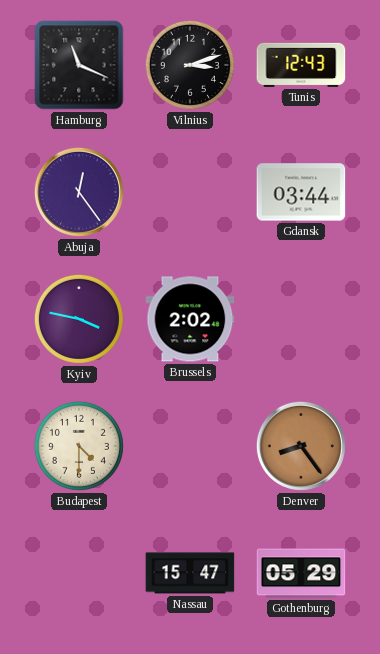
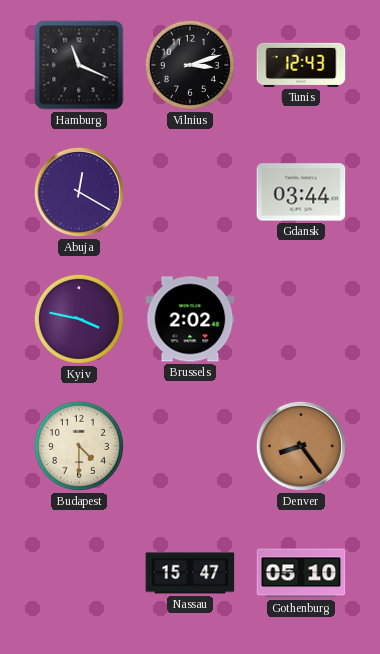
Abuja: 12:24 -> 12:20 (79, 192)
Gothenburg: 05:29 -> 05:10 (301, 573)
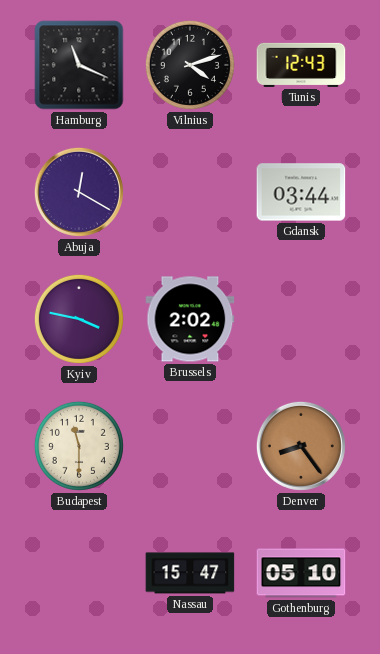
Vilnius: 3:12 -> 4:12 (190, 65)
Budapest: 4:30 -> 11:30 (79, 446)
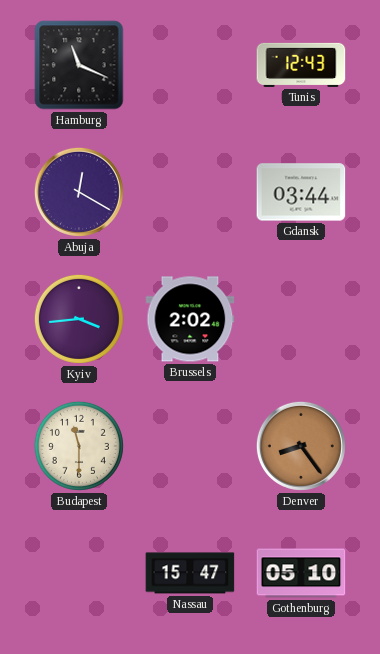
Vilnius: 4:12 -> none (190, 65)
Kyiv: 3:47 -> 3:44 (79, 319)
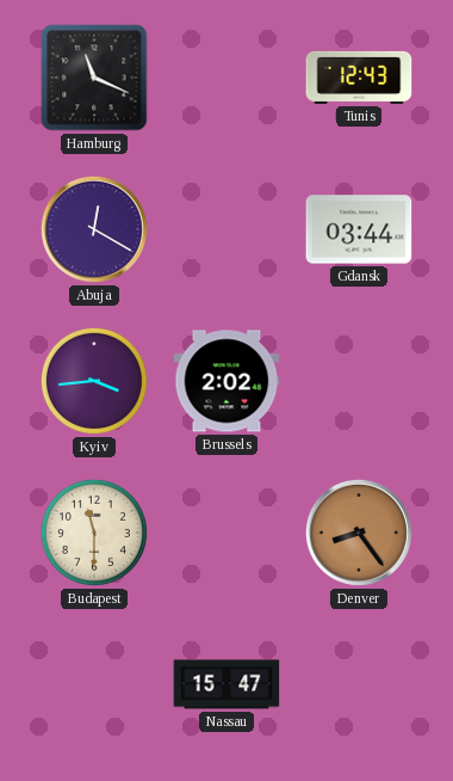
Gothenburg: 05:10 -> none (301, 573)
